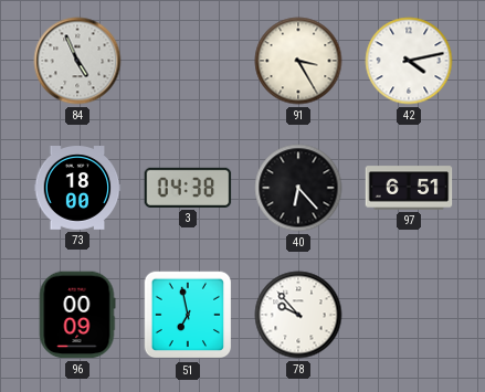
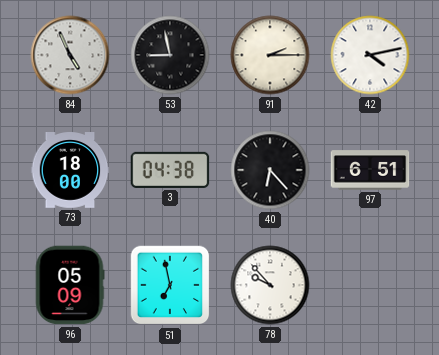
53: none -> 8:58 (170, 55)
91: 3:25 -> 2:15 (270, 55)
96: 00:09 -> 05:09 (70, 285)
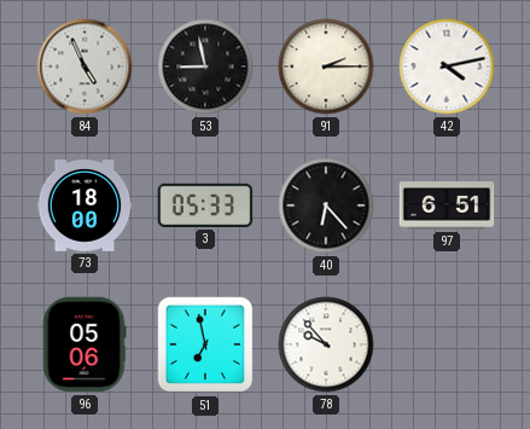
3: 04:38 -> 05:33 (205, 205)
96: 05:09 -> 05:06 (85, 344)
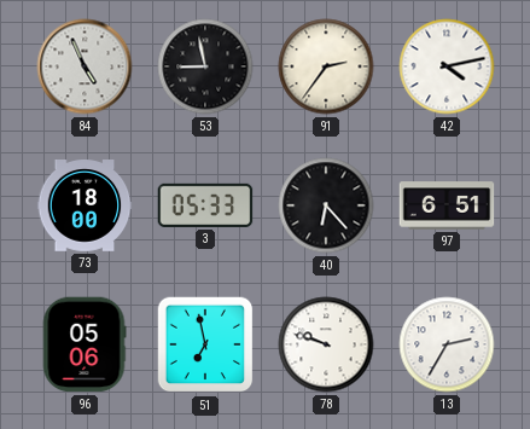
91: 2:15 -> 2:36 (326, 66)
78: 9:53 -> 9:48 (326, 344)
13: none -> 2:35 (447, 344)
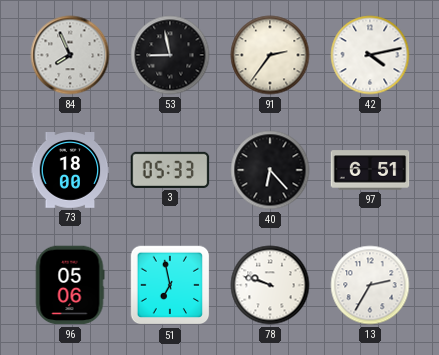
84: 4:56 -> 7:56 (70, 55)
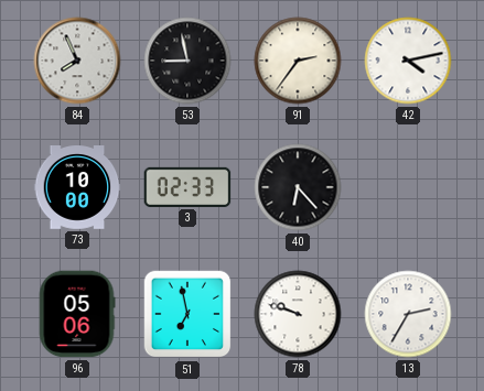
73: 18:00 -> 10:00 (77, 188)
3: 05:33 -> 02:33 (187, 187)
97: 6:51 -> none (370, 170)
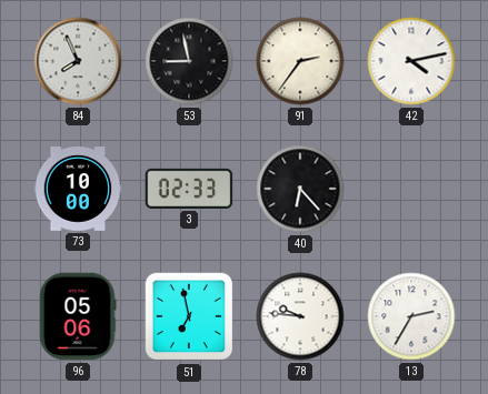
78: 9:48 -> 9:46 (300, 316)
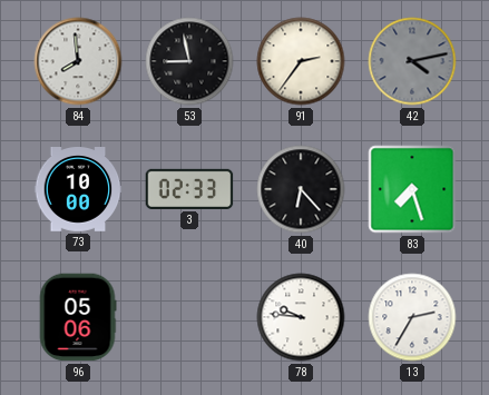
84: 7:56 -> 7:59 (78, 61)
42 dial: white -> grey (412, 61)
83: none -> 7:27 (412, 189)
51: 6:58 -> none (189, 316)
